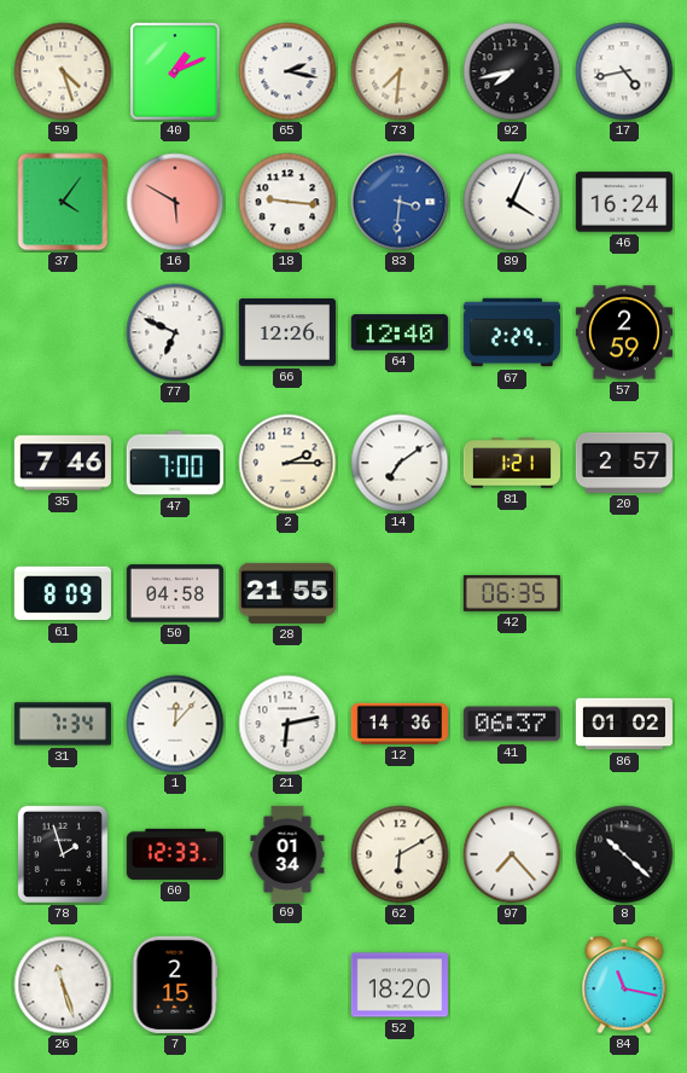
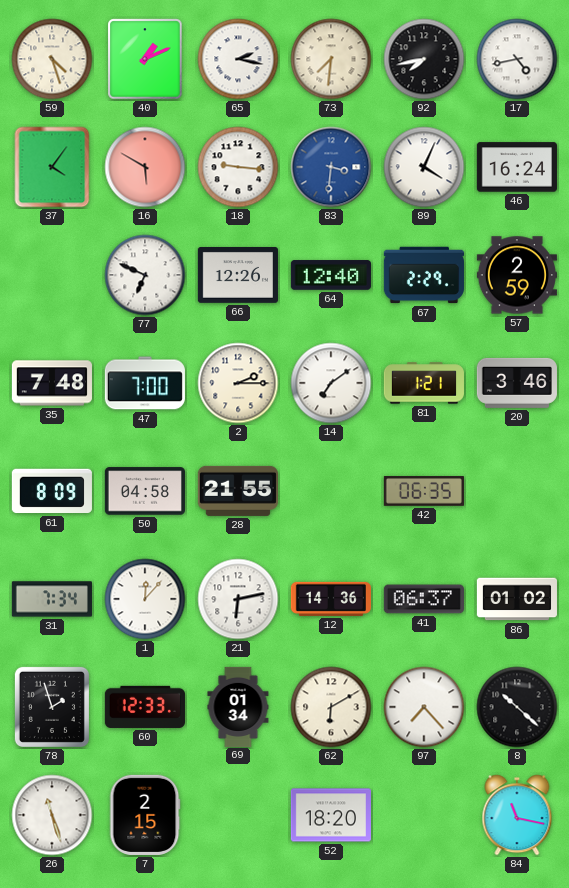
35: 7:46 -> 7:48 (52, 383)
20: 2:57 -> 3:46 (517, 383)
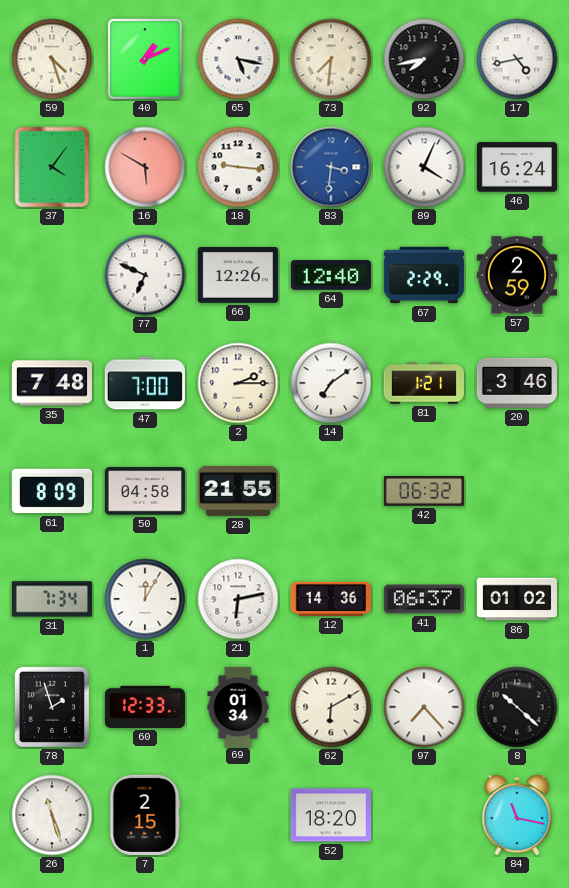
65: 2:17 -> 5:17 (238, 59)
42: 06:35 -> 06:32 (424, 491)
1: 12:07 -> 12:05 (145, 599)
